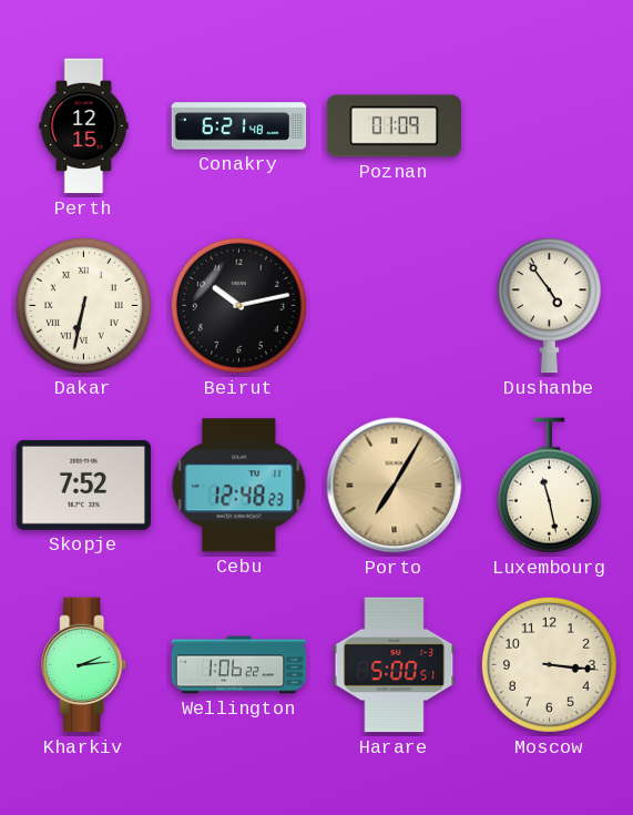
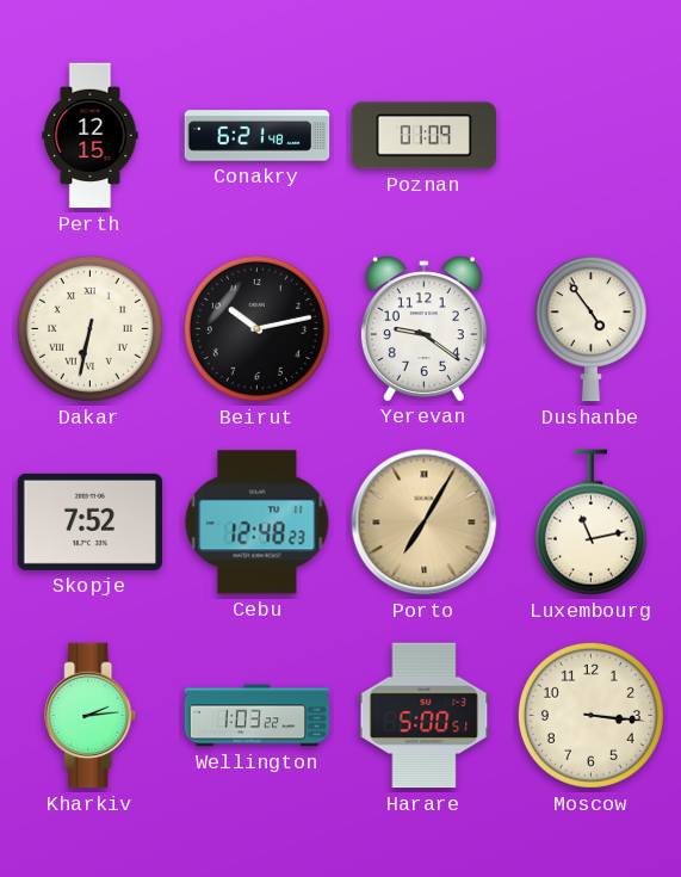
Yerevan: none -> 9:21 (423, 328)
Luxembourg: 11:28 -> 11:13 (590, 523)
Wellington: 1:06 -> 1:03 (258, 716)
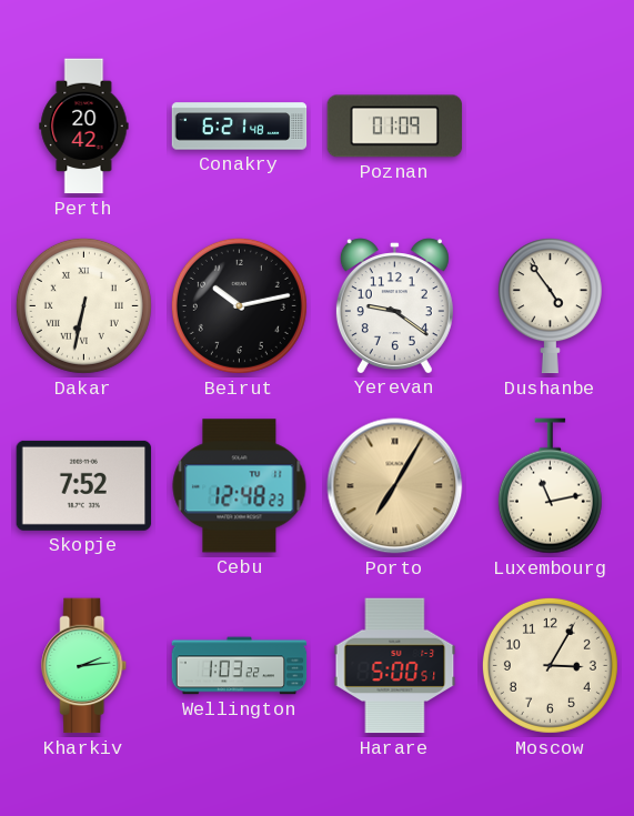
Perth: 12:15 -> 20:42 (84, 127)
Moscow: 3:16 -> 3:05 (550, 665)
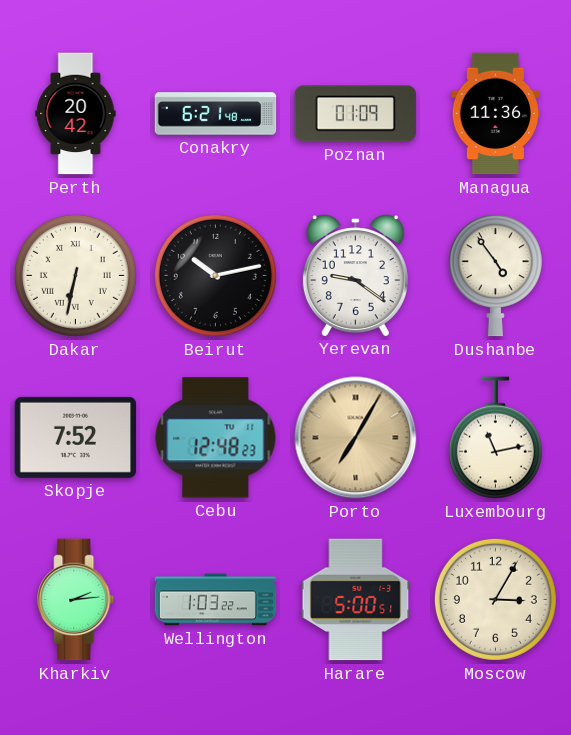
Managua: none -> 11:36 (495, 114)
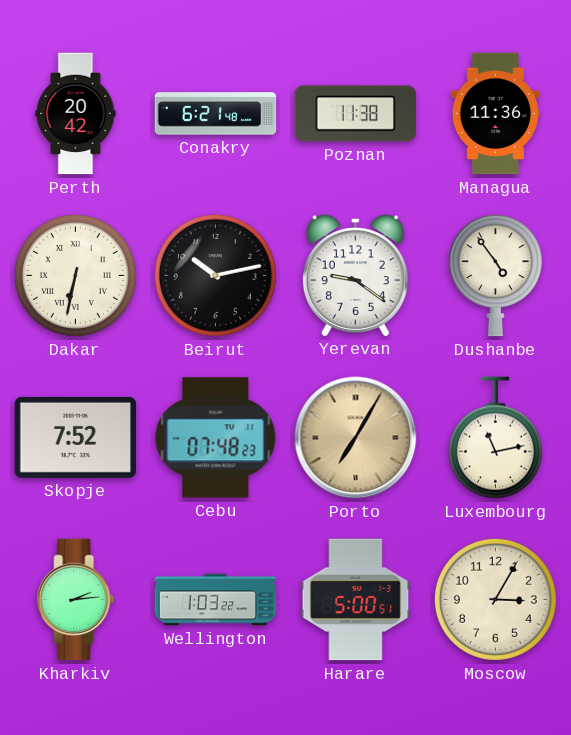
Poznan: 01:09 -> 11:38 (356, 114)
Cebu: 12:48 -> 07:48 (216, 438)
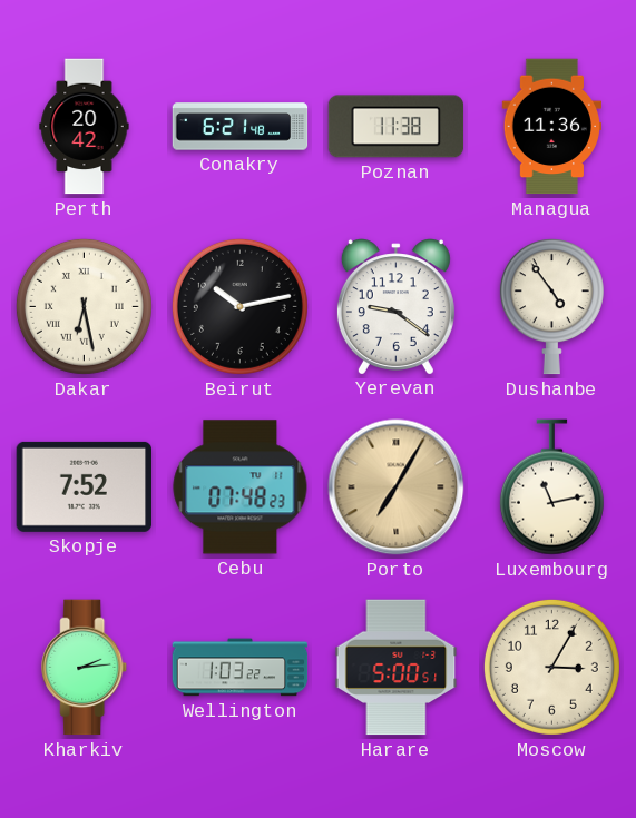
Dakar: 6:32 -> 6:28 (84, 306)
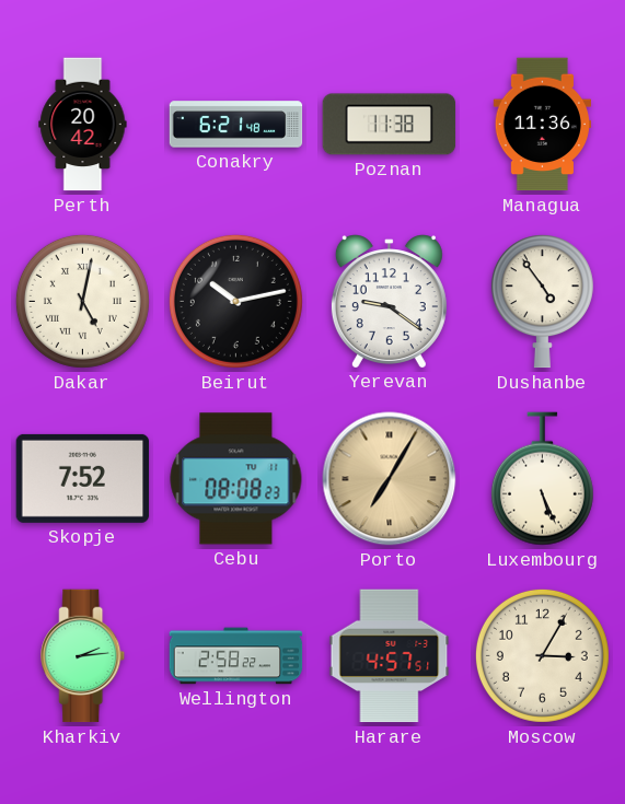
Dakar: 6:28 -> 5:02 (82, 301)
Cebu: 07:48 -> 08:08 (236, 479)
Luxembourg: 11:13 -> 5:26 (542, 479)
Wellington: 1:03 -> 2:58 (236, 656)
Harare: 5:00 -> 4:57 (390, 656)
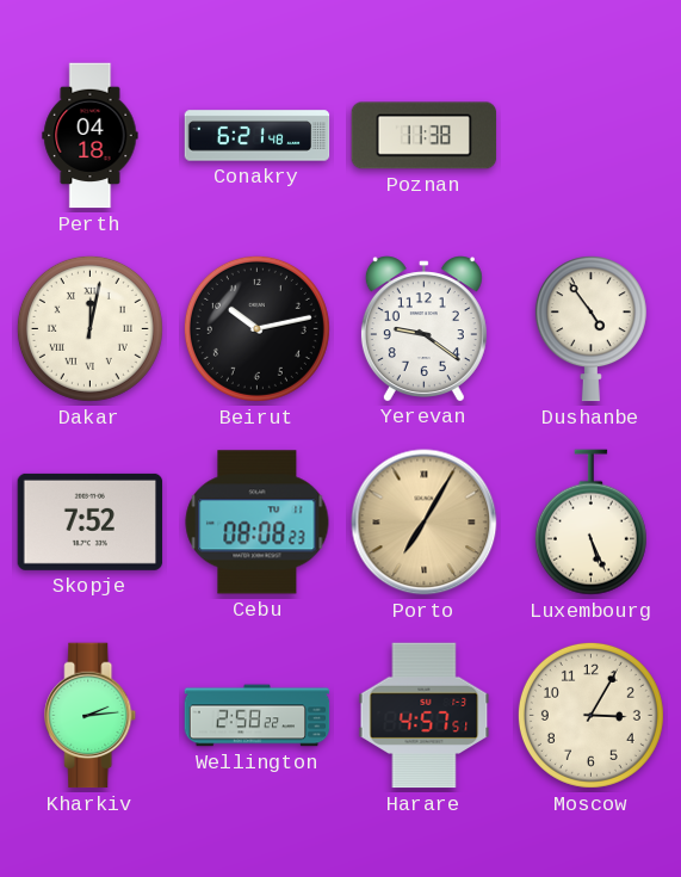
Perth: 20:42 -> 04:18 (91, 136)
Managua: 11:36 -> none (542, 125)
Dakar: 5:02 -> 12:02 (89, 328)
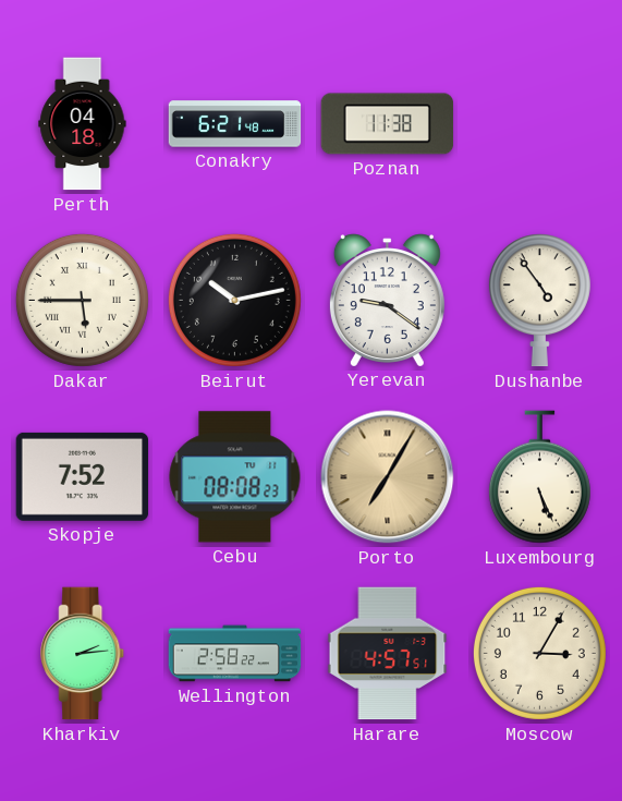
Dakar: 12:02 -> 5:45 (82, 300)
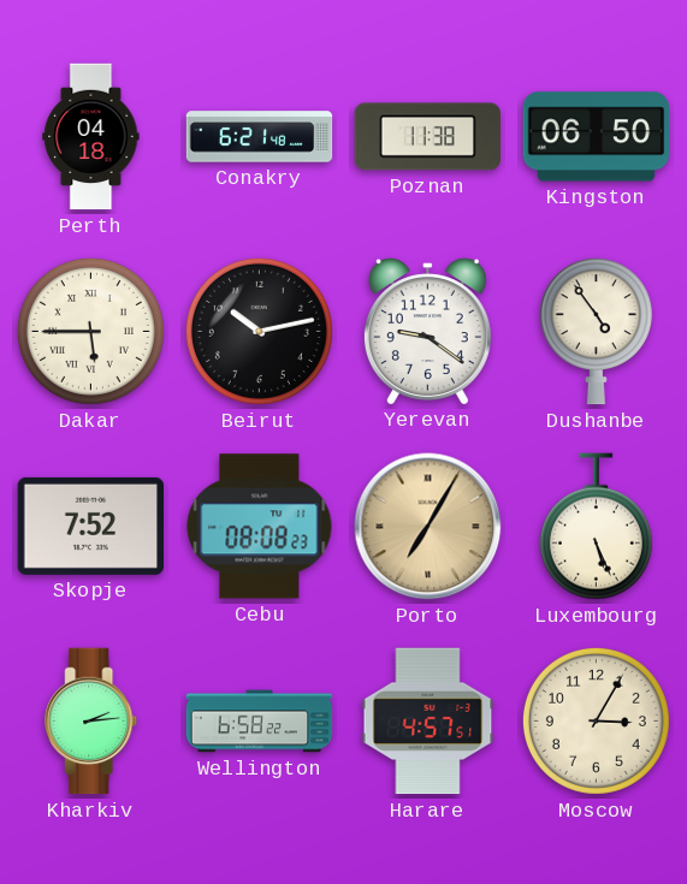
Kingston: none -> 06:50 (597, 137)
Wellington: 2:58 -> 6:58 (260, 722)
